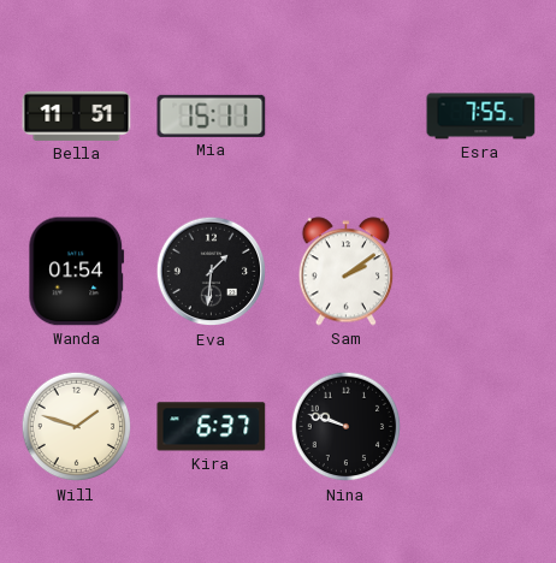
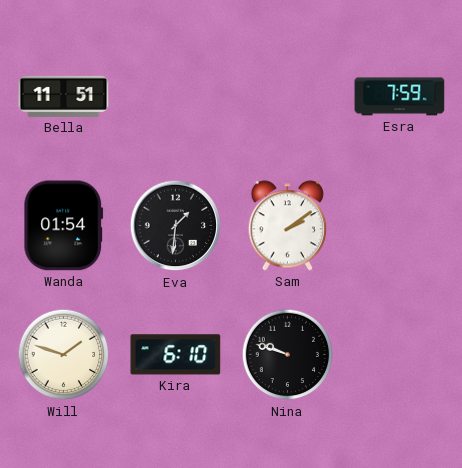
Mia: 15:11 -> none (212, 115)
Esra: 7:55 -> 7:59 (400, 97)
Kira: 6:37 -> 6:10 (176, 355)
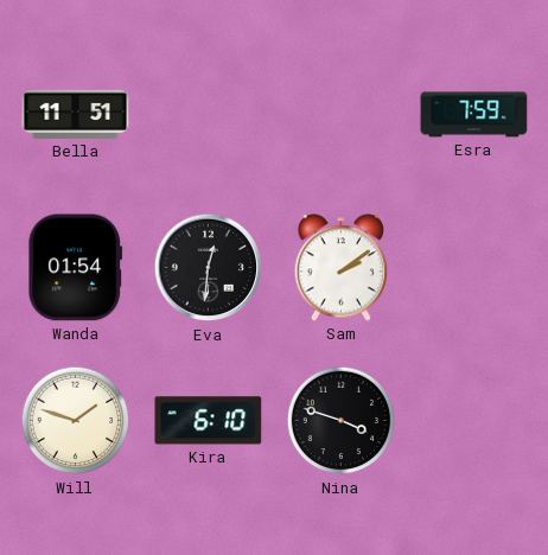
Eva: 1:31 -> 12:31 (209, 268)
Nina: 9:48 -> 3:48 (342, 421)
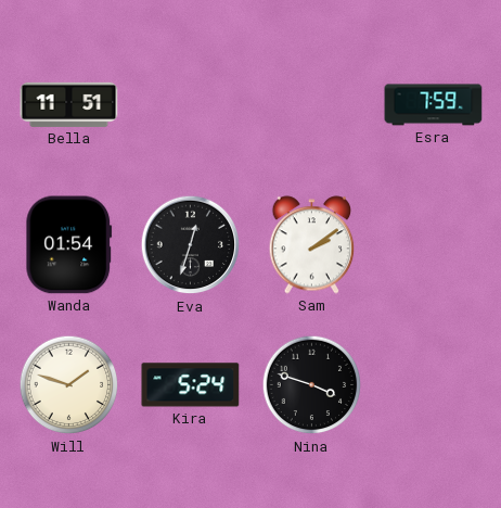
Eva: 12:31 -> 12:33 (191, 245)
Kira: 6:10 -> 5:24 (191, 385)
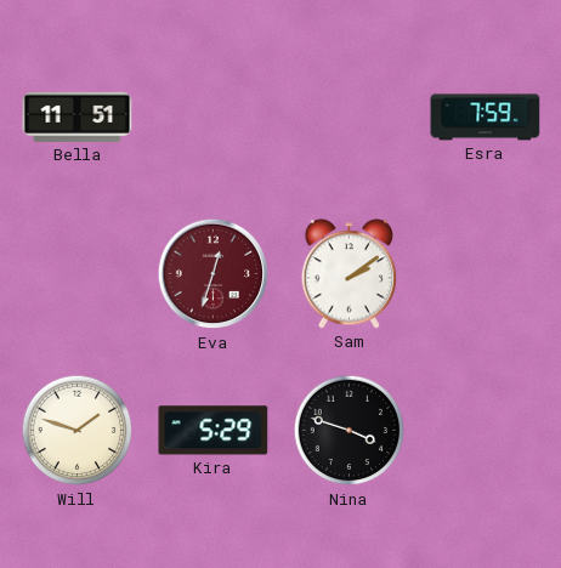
Wanda: 01:54 -> none (69, 245)
Eva dial: black -> burgundy (214, 274)
Kira: 5:24 -> 5:29 (214, 431)
